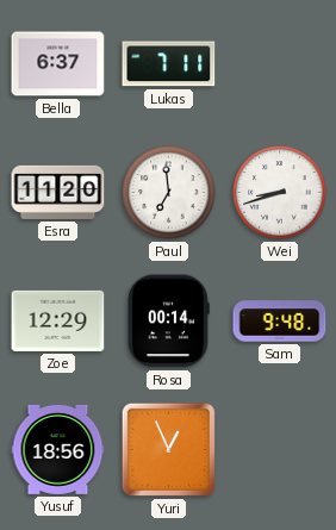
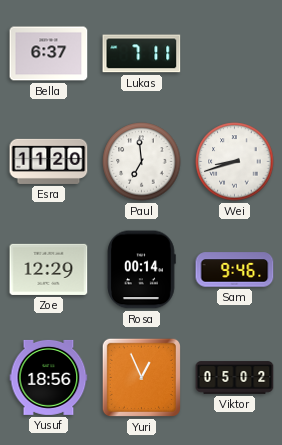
Sam: 9:48 -> 9:46 (235, 270)
Viktor: none -> 05:02 (235, 378)
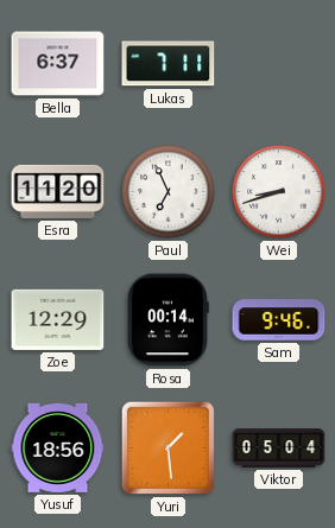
Paul: 6:59 -> 6:56 (169, 192)
Yuri: 12:56 -> 1:29 (167, 447)
Viktor: 05:02 -> 05:04 (279, 449)
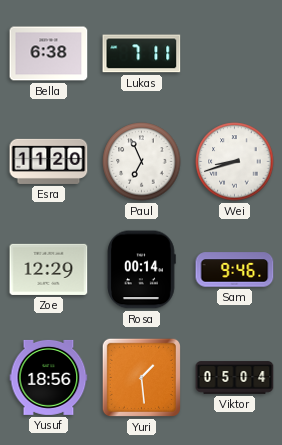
Bella: 6:37 -> 6:38 (49, 54)
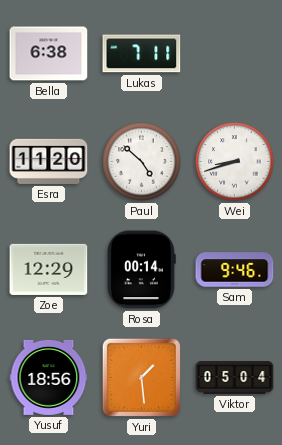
Paul: 6:56 -> 4:52 (142, 162)
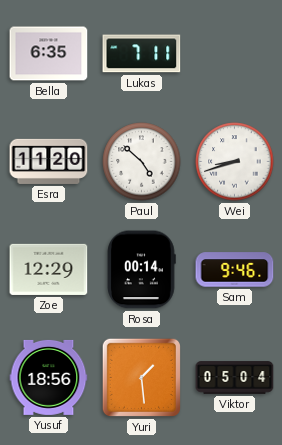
Bella: 6:38 -> 6:35 (49, 54)
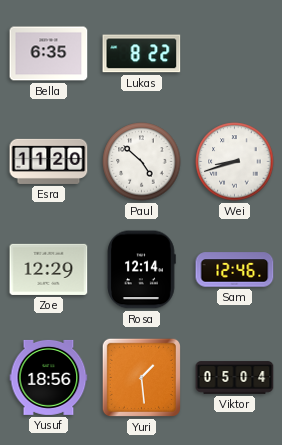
Lukas: 7:11 -> 8:22 (142, 54)
Rosa: 00:14 -> 12:14 (141, 270)
Sam: 9:46 -> 12:46 (235, 270)
